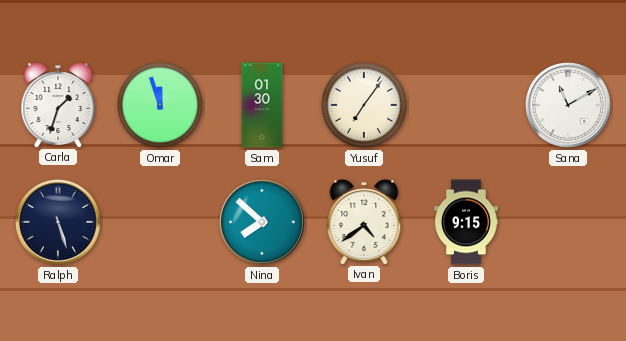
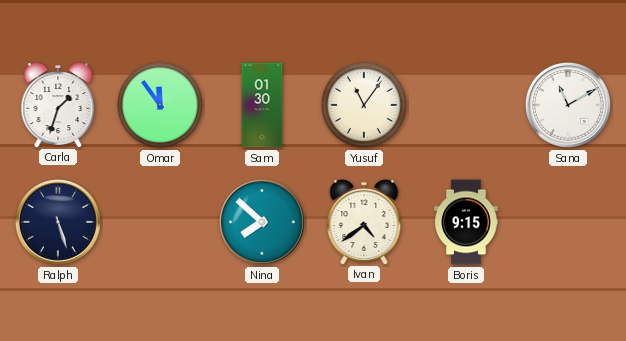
Omar: 11:57 -> 11:54 (160, 105)
Yusuf: 7:06 -> 11:06 (364, 105)
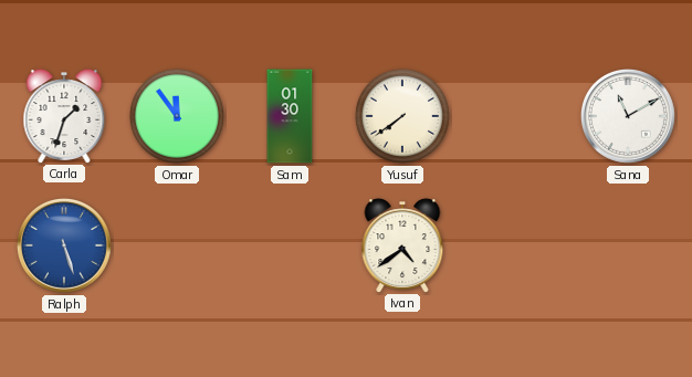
Yusuf: 11:06 -> 7:39 (402, 116)
Ralph dial: navy -> blue (64, 245)
Nina: 7:52 -> none (262, 222)
Boris: 9:15 -> none (466, 222)
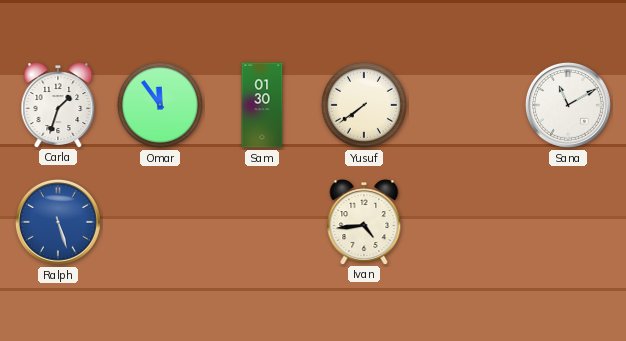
Ivan: 4:39 -> 4:44 (364, 222)
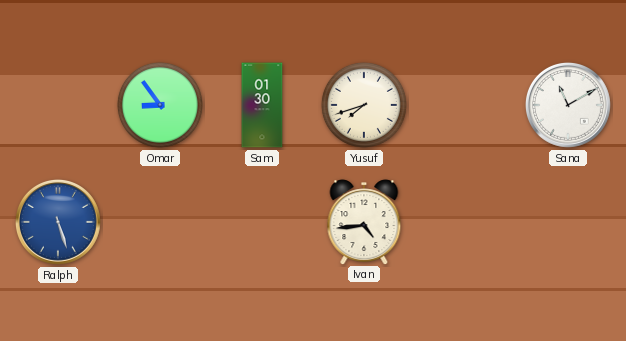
Carla: 1:33 -> none (58, 105)
Omar: 11:54 -> 8:54 (160, 105)
Yusuf: 7:39 -> 7:42 (364, 105)
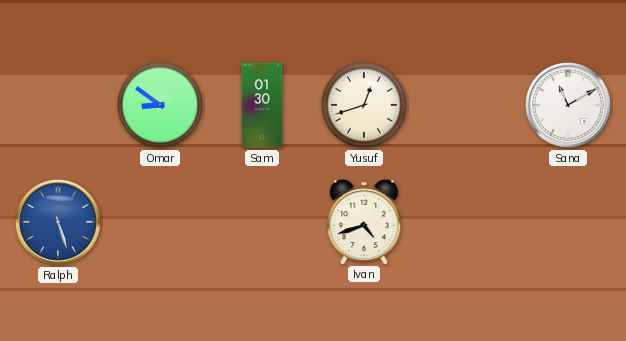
Omar: 8:54 -> 8:51 (160, 105)
Yusuf: 7:42 -> 12:42 (364, 105)
Ivan: 4:44 -> 4:42 (364, 222)
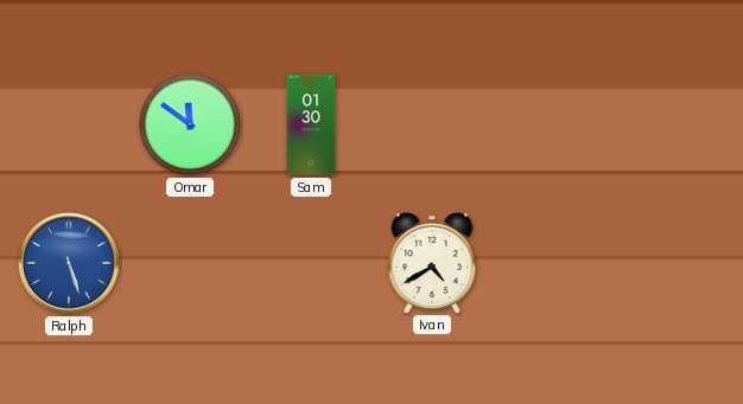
Omar: 8:51 -> 11:51 (190, 124)
Yusuf: 12:42 -> none (364, 105)
Sana: 11:10 -> none (568, 105)
Ivan: 4:42 -> 4:40 (432, 263)
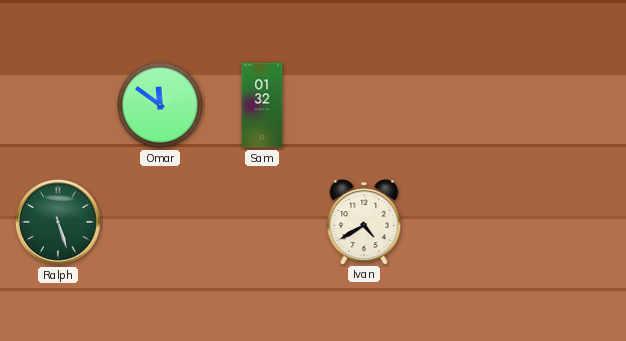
Sam: 01:30 -> 01:32 (262, 105)
Ralph dial: blue -> green (58, 222)
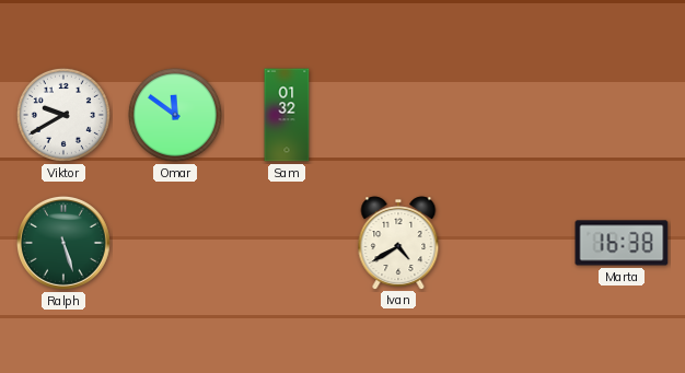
Viktor: none -> 9:40 (63, 115)
Marta: none -> 16:38 (622, 243)
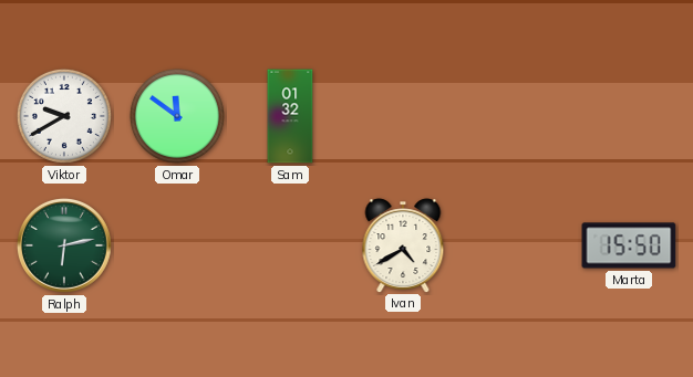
Ralph: 5:27 -> 6:13 (64, 245)
Marta: 16:38 -> 15:50 (629, 245)
